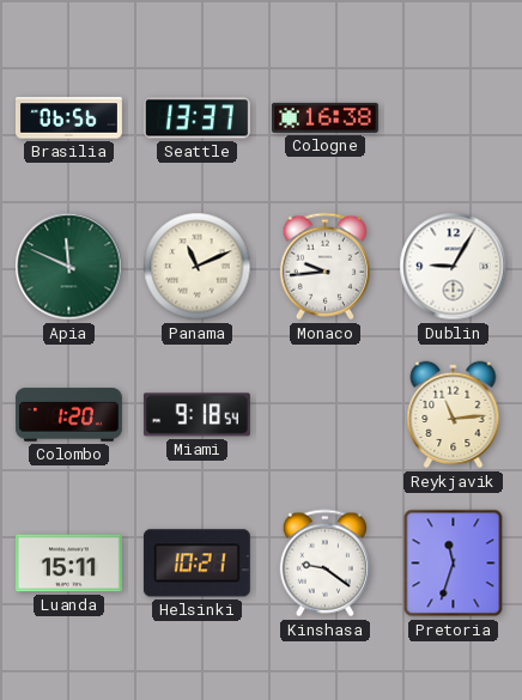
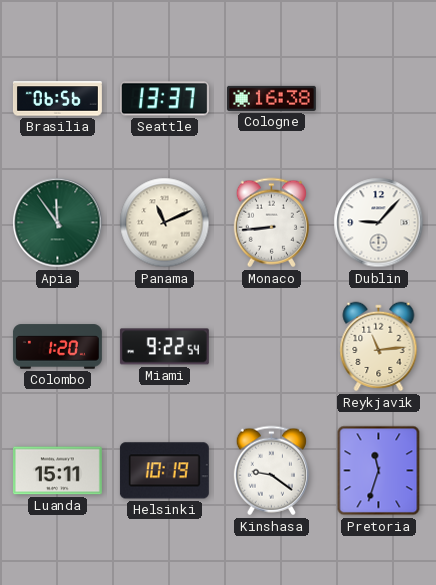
Apia: 11:49 -> 11:54 (58, 223)
Monaco: 9:44 -> 8:44 (271, 223)
Dublin: 9:05 -> 9:07 (379, 223)
Miami: 9:18 -> 9:22 (164, 347)
Helsinki: 10:21 -> 10:19 (164, 471)
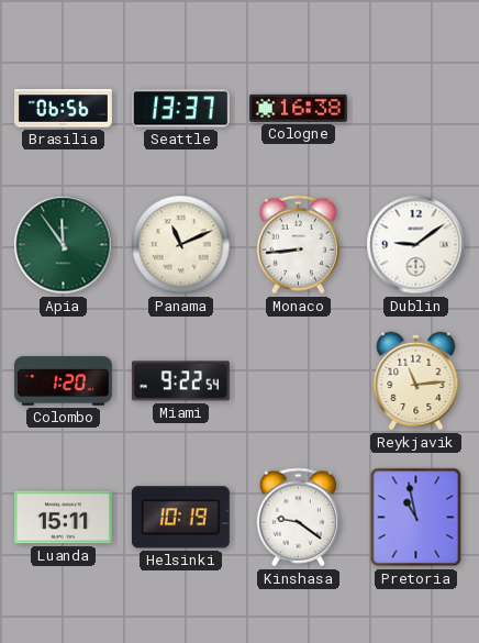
Dublin: 9:07 -> 9:09 (416, 245)
Pretoria: 11:33 -> 10:58 (416, 518)
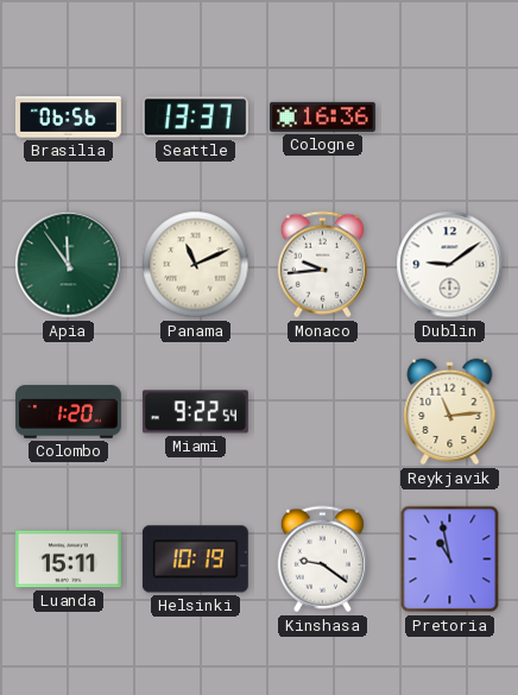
Cologne: 16:38 -> 16:36 (322, 116)
Monaco: 8:44 -> 9:44 (322, 265)
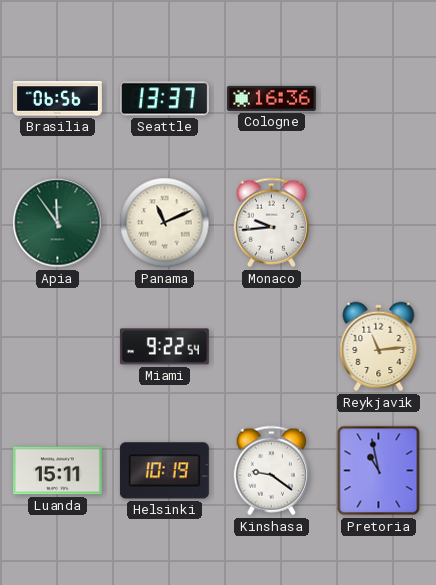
Dublin: 9:09 -> none (450, 265)
Colombo: 1:20 -> none (68, 412)
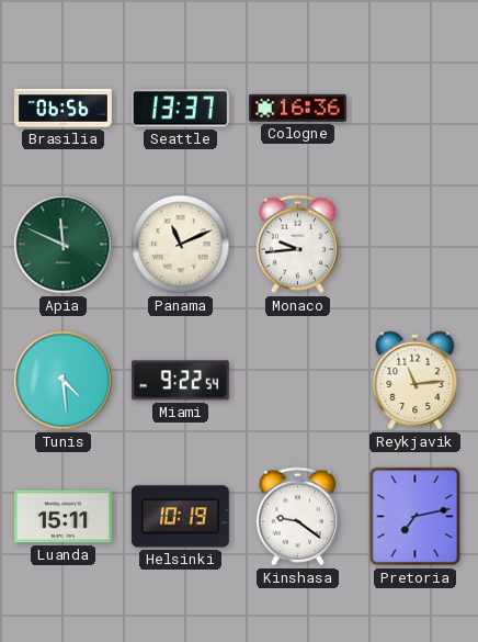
Apia: 11:54 -> 11:49 (64, 245)
Tunis: none -> 4:29 (64, 381)
Pretoria: 10:58 -> 7:13 (416, 517)
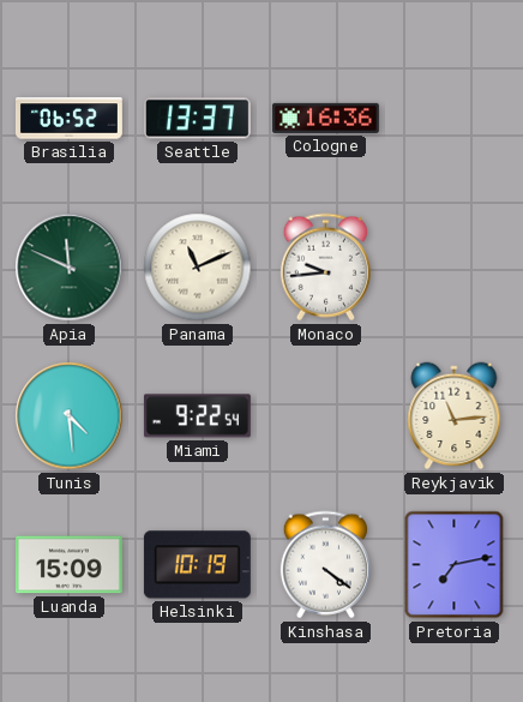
Brasilia: 06:56 -> 06:52 (68, 119)
Luanda: 15:11 -> 15:09 (68, 565)
Kinshasa: 9:21 -> 4:21 (325, 565)
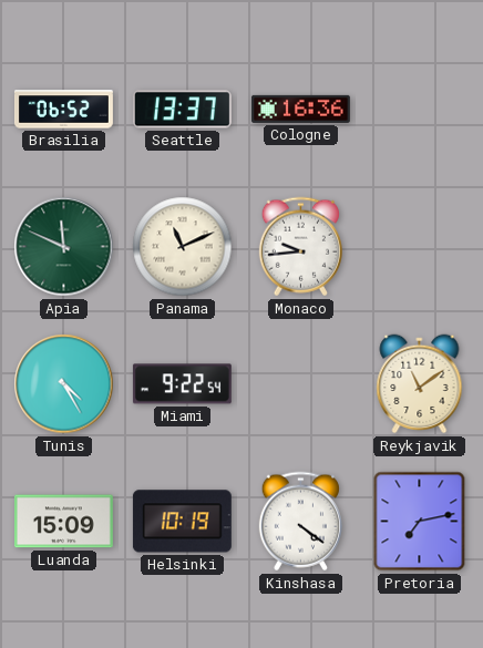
Tunis: 4:29 -> 4:25 (64, 384)
Reykjavik: 11:14 -> 11:09 (420, 384)
